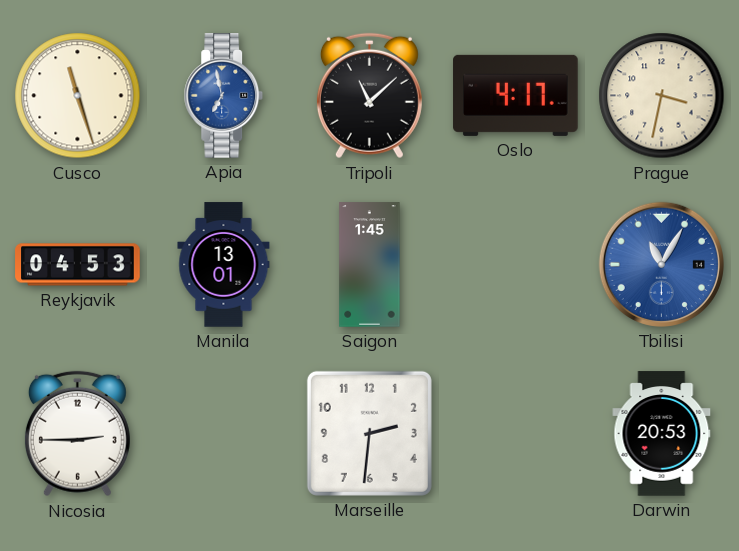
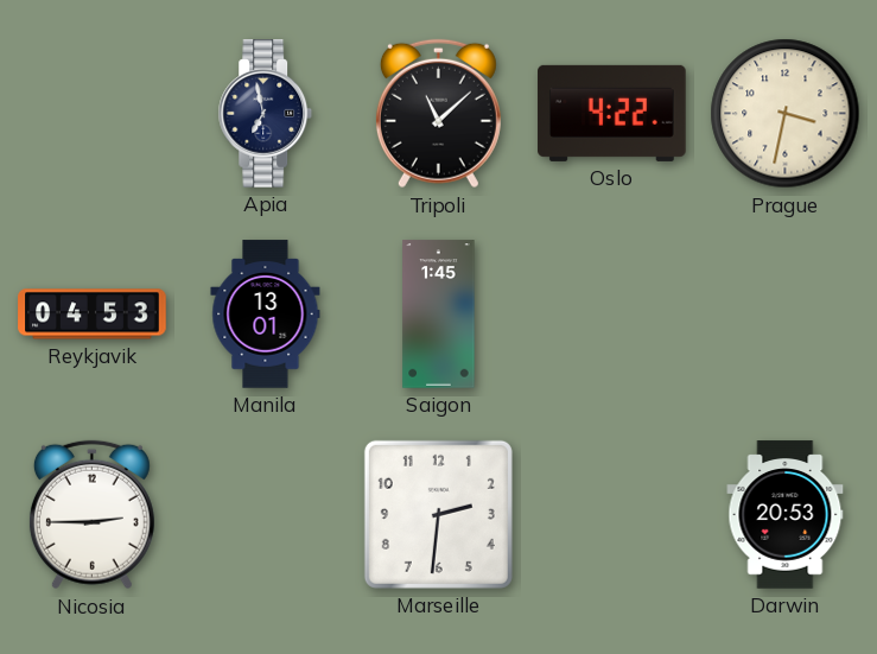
Cusco: 11:27 -> none (78, 96)
Apia dial: blue -> navy (266, 114)
Oslo: 4:17 -> 4:22 (612, 113)
Tbilisi: 11:05 -> none (661, 264)
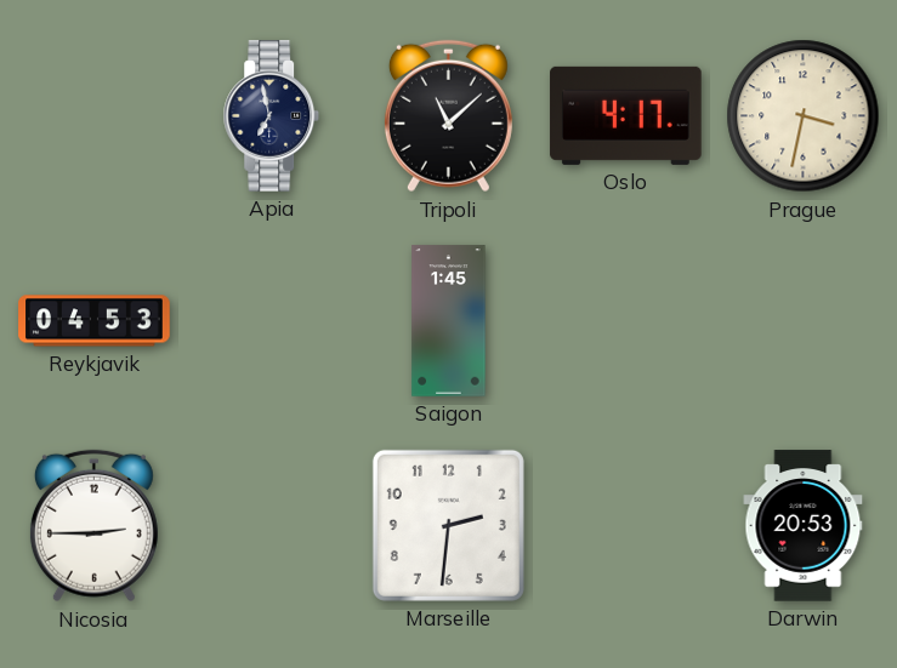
Oslo: 4:22 -> 4:17 (626, 115)
Manila: 13:01 -> none (266, 315)
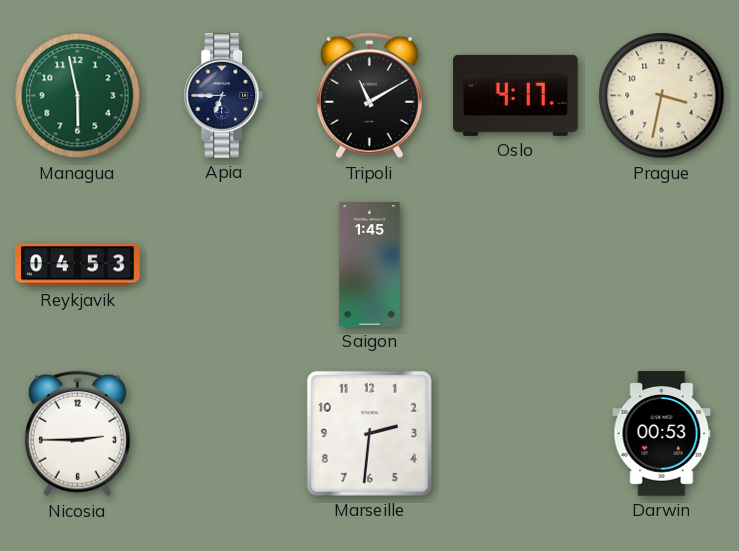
Managua: none -> 5:58 (78, 96)
Apia: 6:58 -> 6:45 (224, 96)
Tripoli: 11:08 -> 11:10 (369, 96)
Darwin: 20:53 -> 00:53 (662, 434)
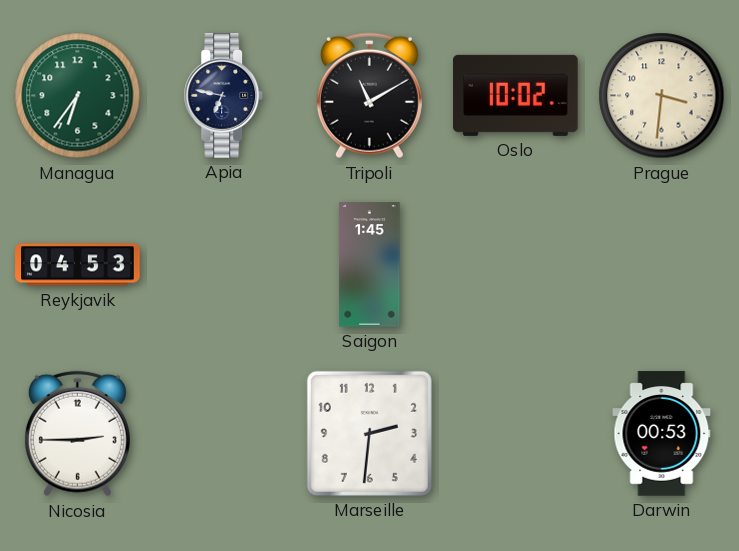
Managua: 5:58 -> 6:36 (78, 96)
Apia: 6:45 -> 6:47 (224, 96)
Oslo: 4:17 -> 10:02 (516, 95)
Prague: 3:32 -> 3:31 (662, 96)
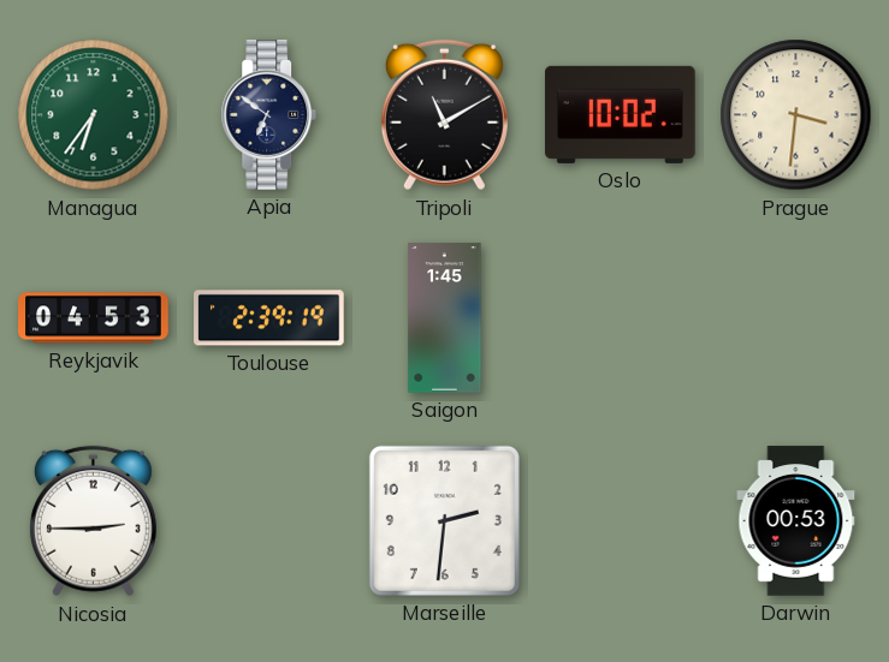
Apia: 6:47 -> 6:51 (269, 115)
Toulouse: none -> 2:39 (269, 318)
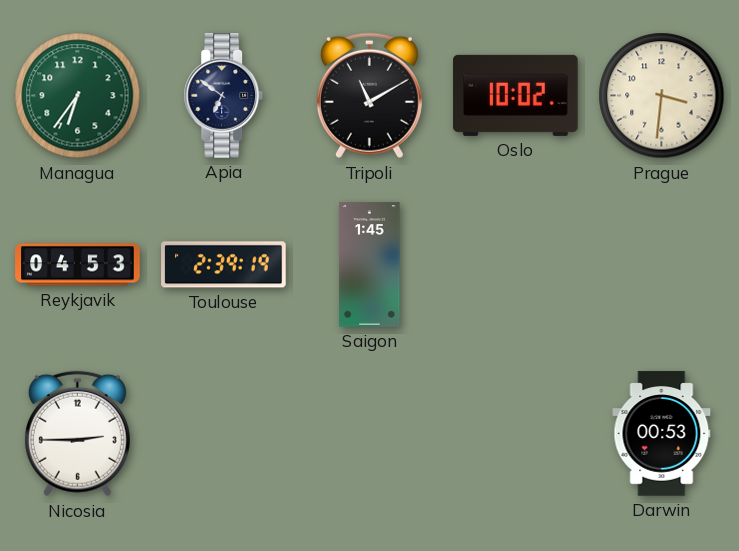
Marseille: 2:31 -> none (444, 520)
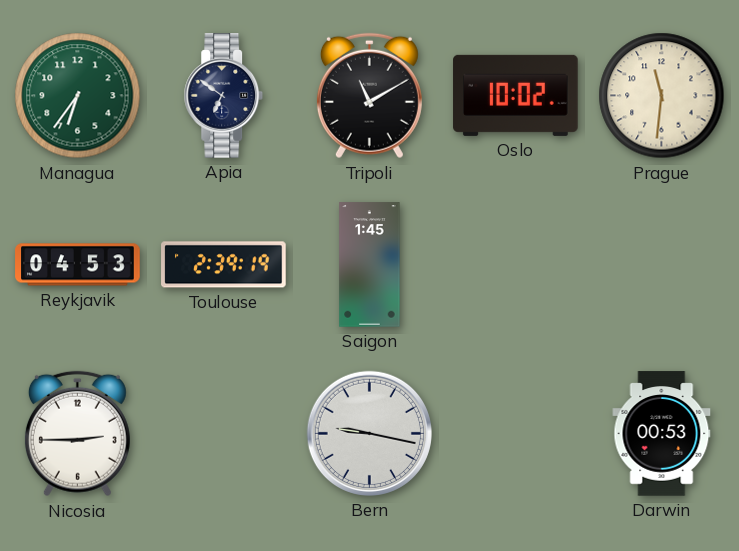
Prague: 3:31 -> 11:31 (662, 96)
Bern: none -> 9:17 (369, 433)
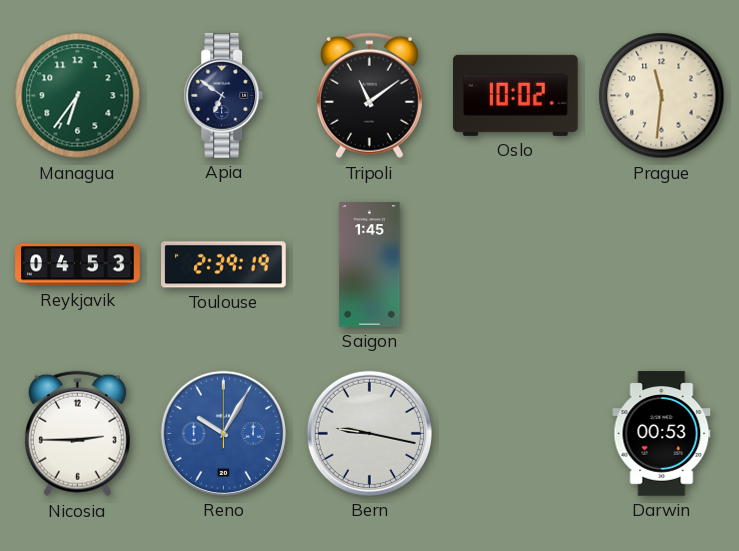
Tripoli: 11:10 -> 11:09 (369, 96)
Reno: none -> 10:05 (223, 433)
